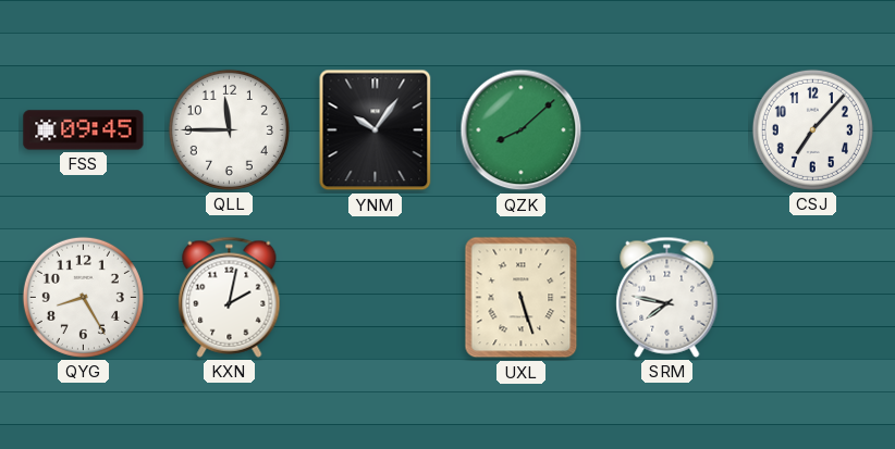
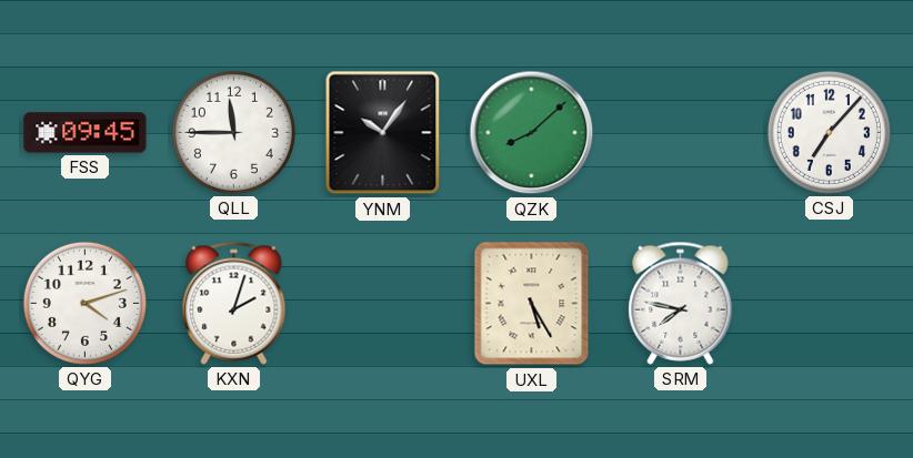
QYG: 8:25 -> 4:12 (84, 303)
KXN: 2:02 -> 2:03 (234, 303)
UXL: 5:27 -> 5:25 (532, 304)
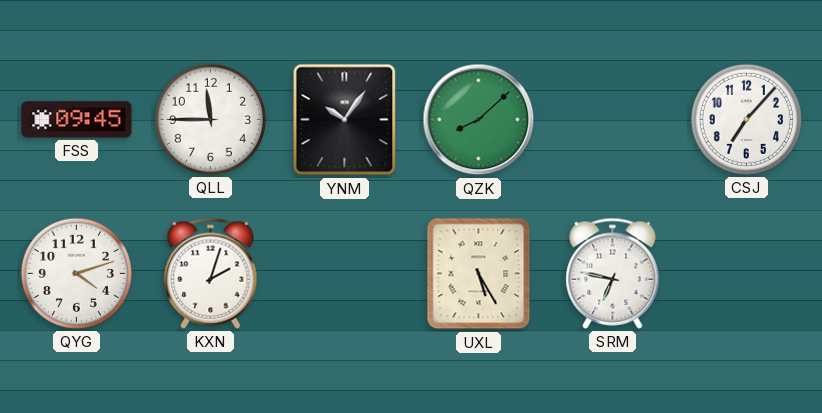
SRM: 7:47 -> 6:47 (613, 273)
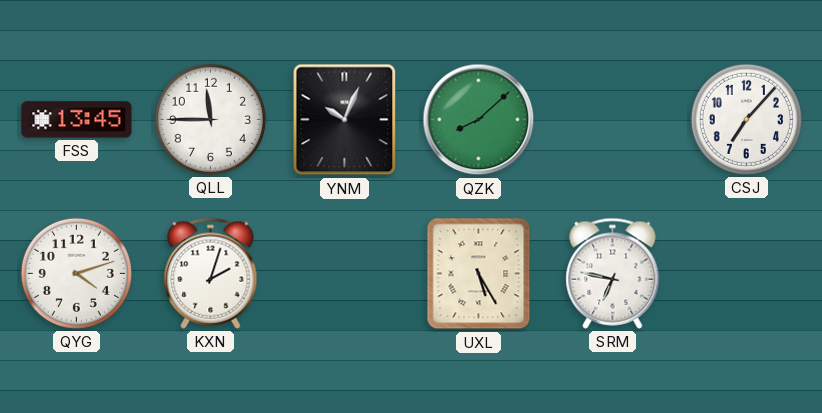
FSS: 09:45 -> 13:45 (77, 120)
YNM: 10:06 -> 10:04 (345, 120)
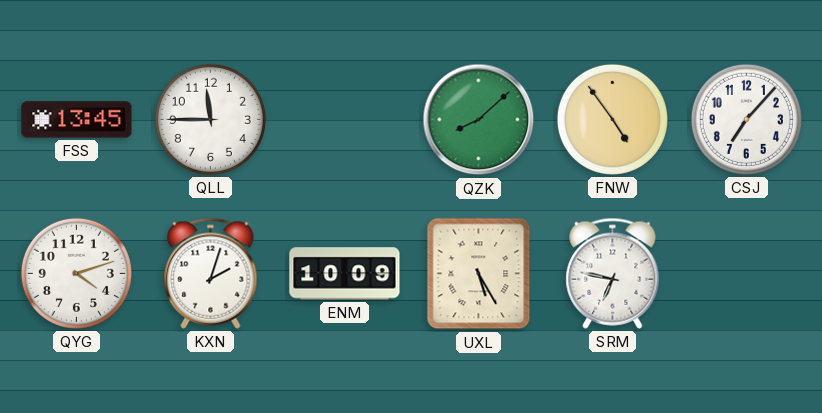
YNM: 10:04 -> none (345, 120)
FNW: none -> 4:54 (612, 119)
ENM: none -> 10:09 (345, 274)
